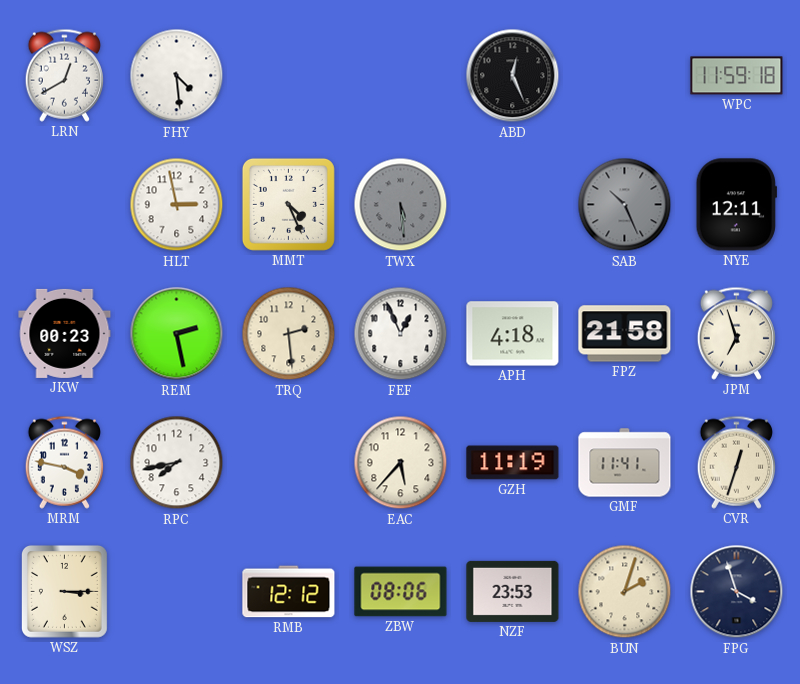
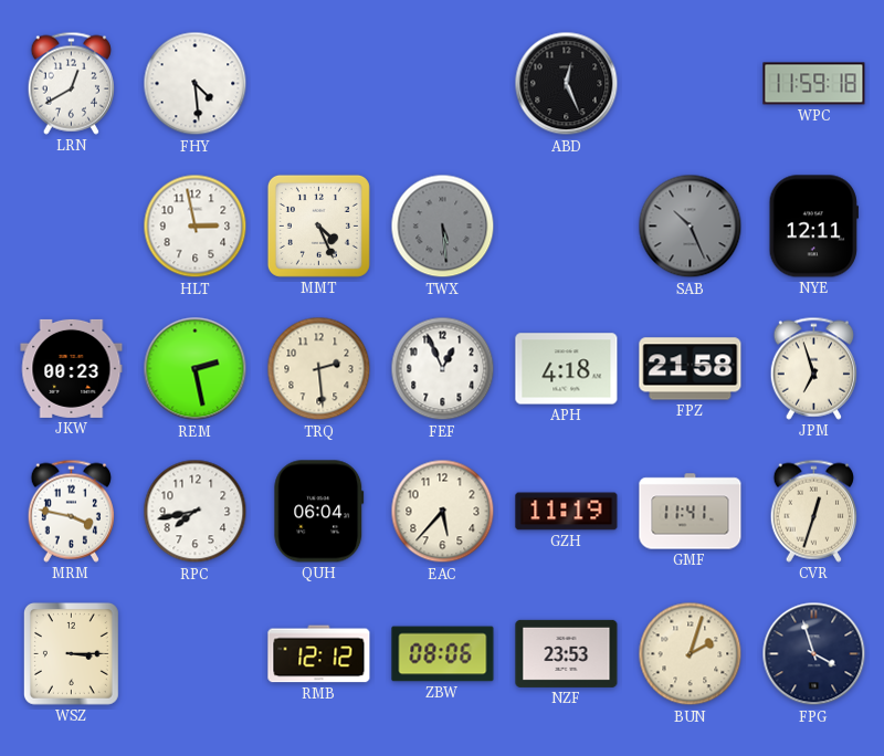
QUH: none -> 06:04 (319, 512)
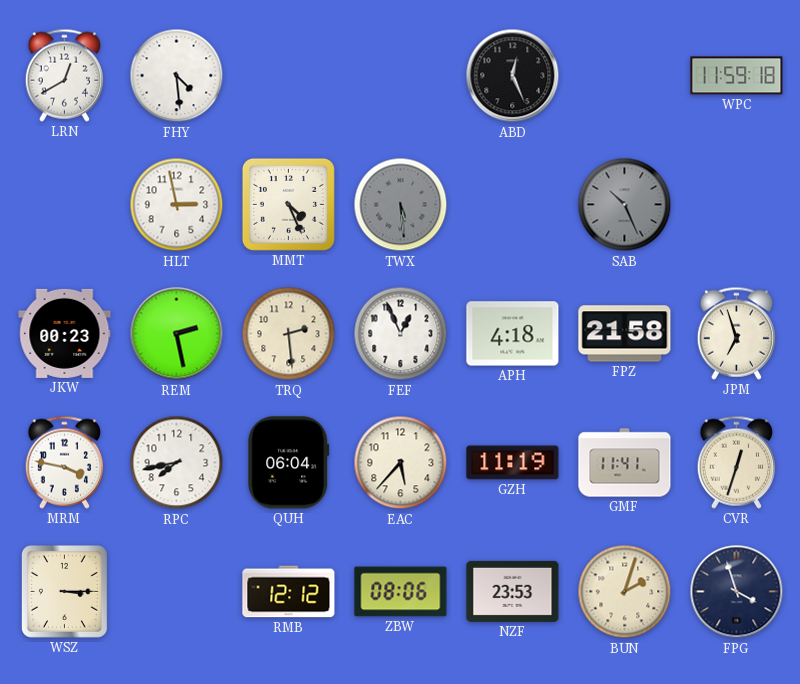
NYE: 12:11 -> none (813, 227)
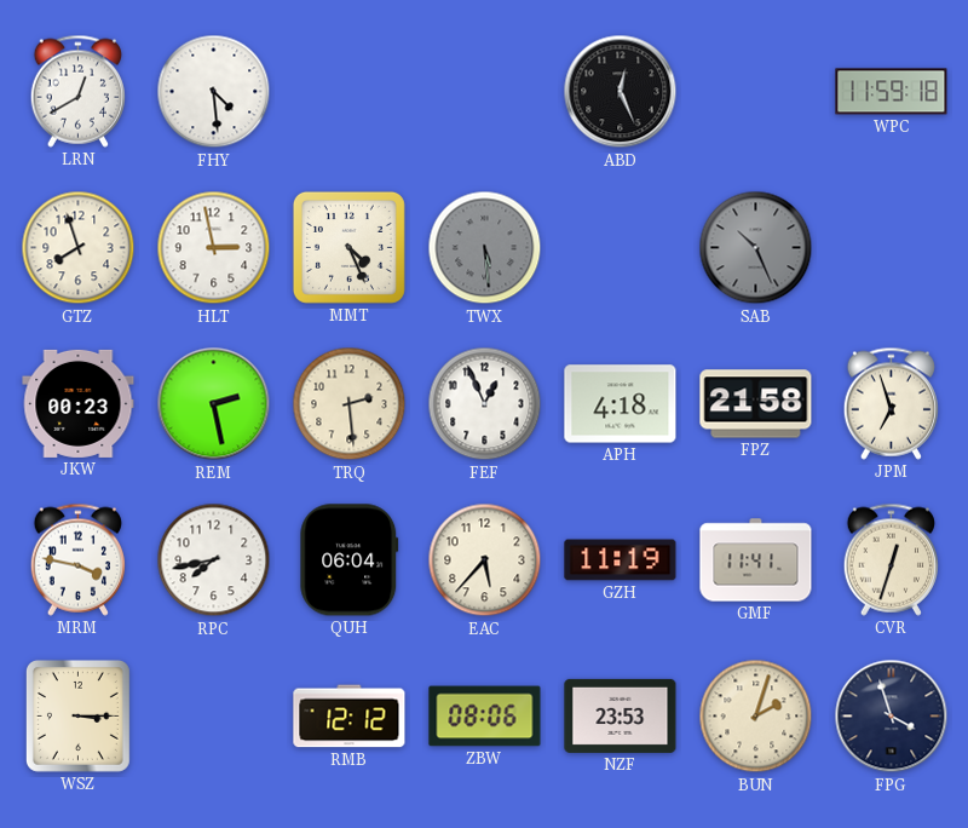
GTZ: none -> 7:57 (79, 248)
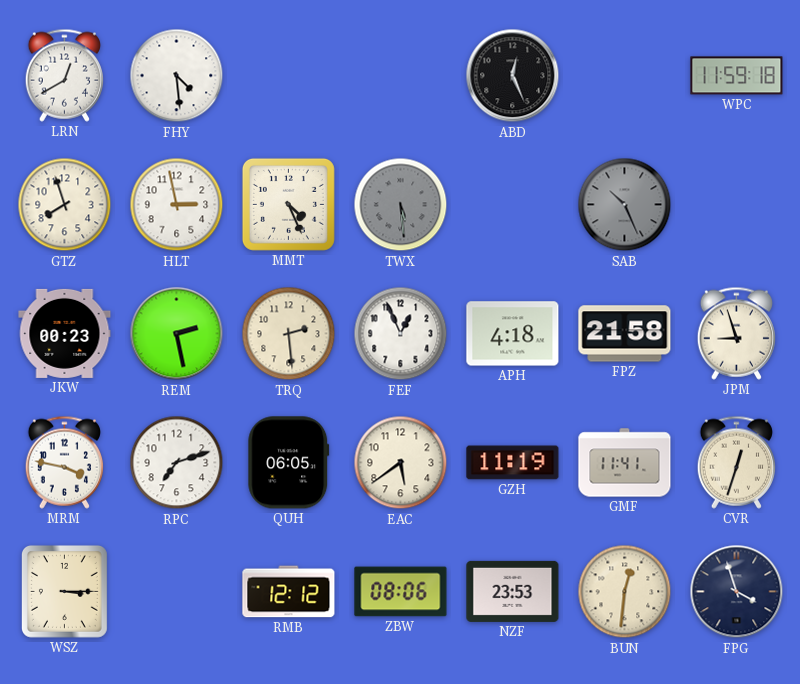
JPM: 6:57 -> 8:57 (736, 333)
RPC: 7:43 -> 7:12 (177, 463)
QUH: 06:04 -> 06:05 (289, 463)
EAC: 5:37 -> 5:39 (401, 463)
BUN: 2:03 -> 12:31 (625, 592)
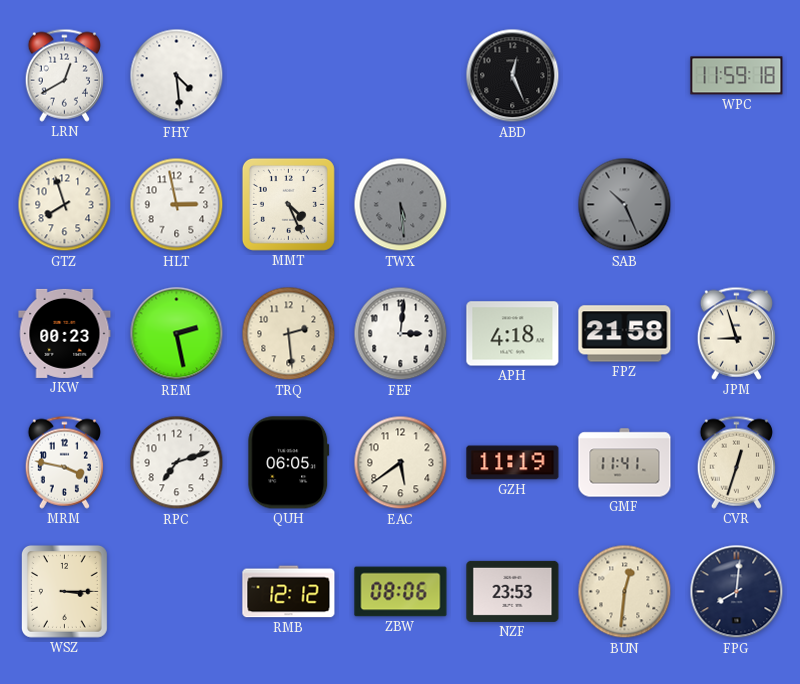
FEF: 12:56 -> 3:01 (401, 334)
FPG: 3:57 -> 8:01 (737, 592)
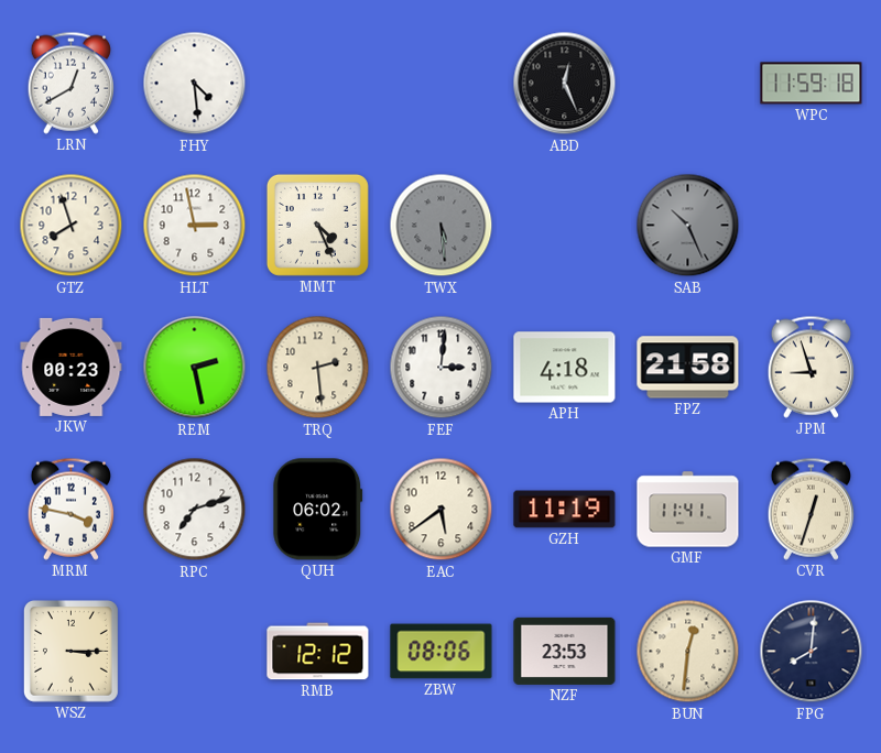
QUH: 06:05 -> 06:02 (318, 510)
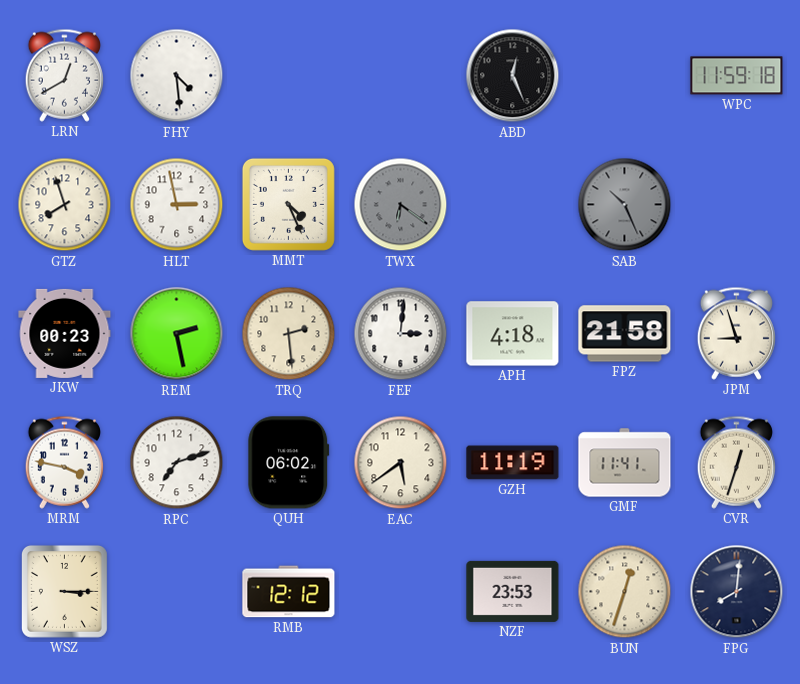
TWX: 5:29 -> 6:21 (401, 205)
ZBW: 08:06 -> none (442, 652)
BUN: 12:31 -> 12:33 (625, 592)
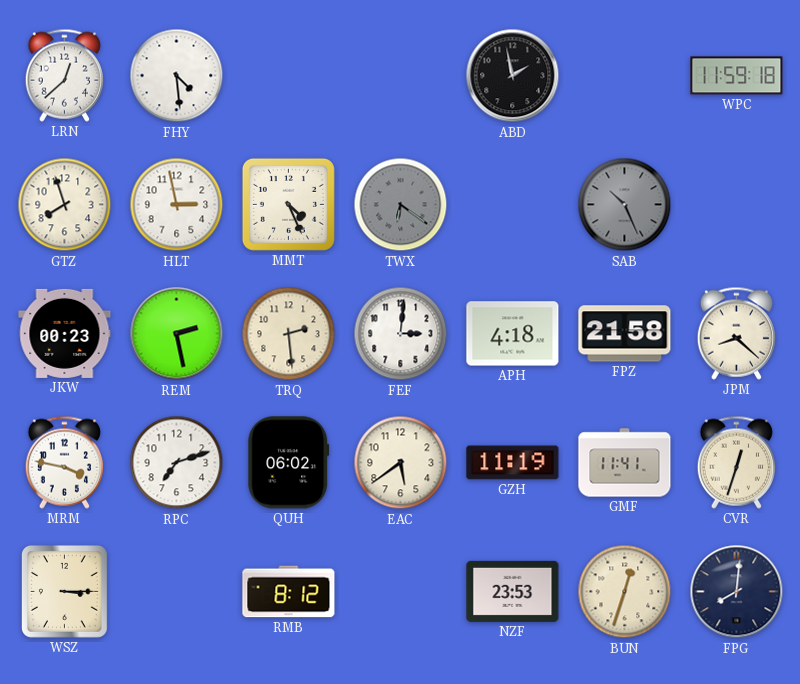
LRN: 12:40 -> 12:38 (64, 75)
ABD: 12:26 -> 1:58 (513, 76)
JPM: 8:57 -> 8:22 (736, 333)
RMB: 12:12 -> 8:12 (289, 592)
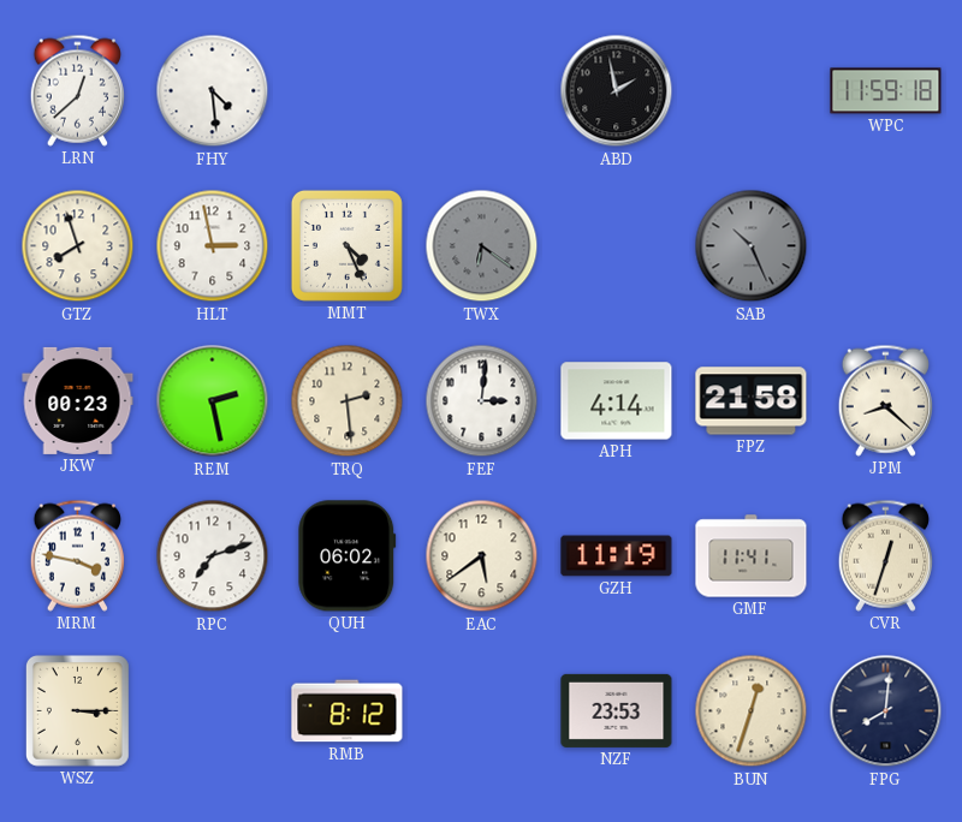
APH: 4:18 -> 4:14 (617, 401)
